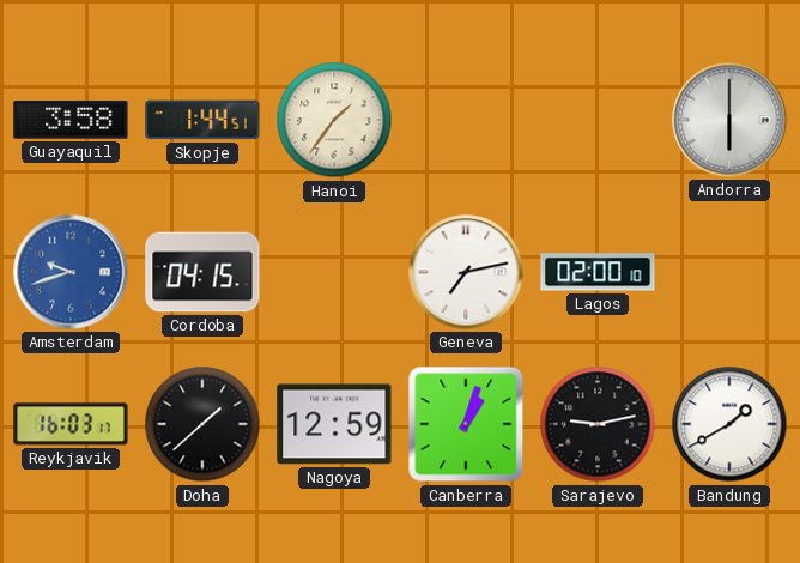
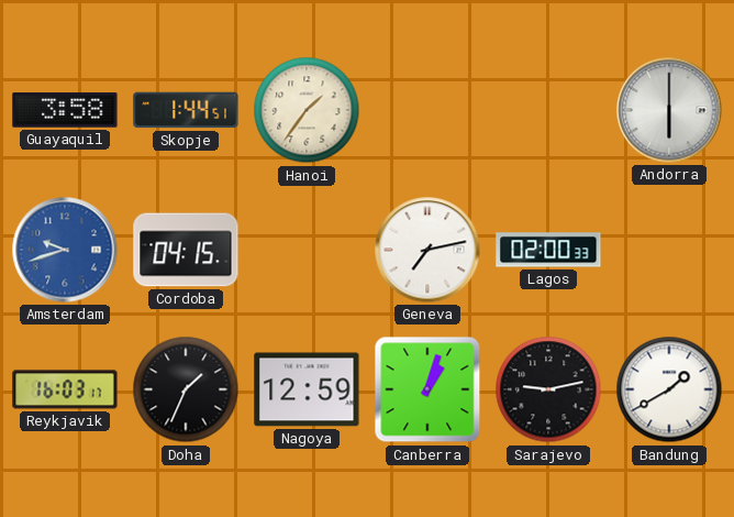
Lagos: 02:00:10 -> 02:00:33 (548, 250)
Doha: 1:38 -> 1:34 (186, 389)
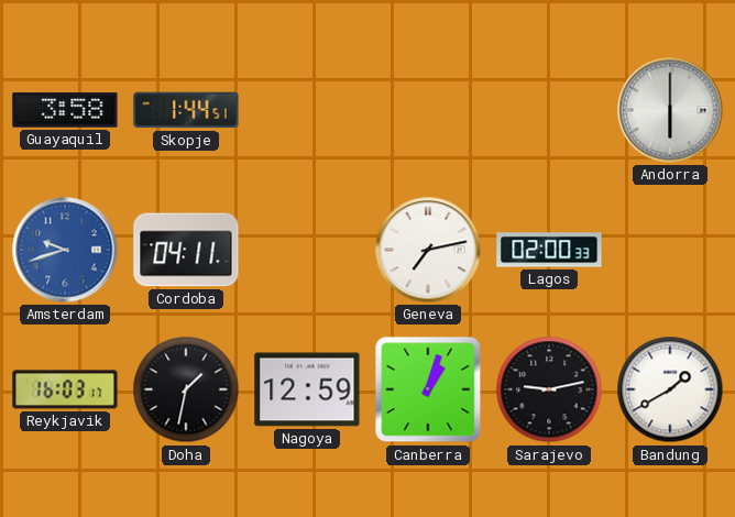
Hanoi: 1:36 -> none (307, 110)
Cordoba: 04:15 -> 04:11 (186, 250)
Doha: 1:34 -> 1:32 (186, 389)
